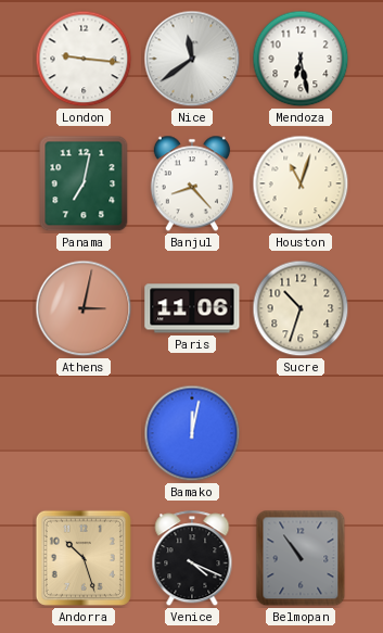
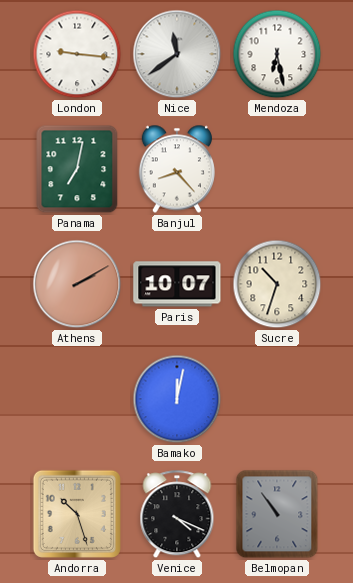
Houston: 11:03 -> none (301, 183)
Athens: 3:02 -> 2:10 (77, 284)
Paris: 11:06 -> 10:07 (177, 284)
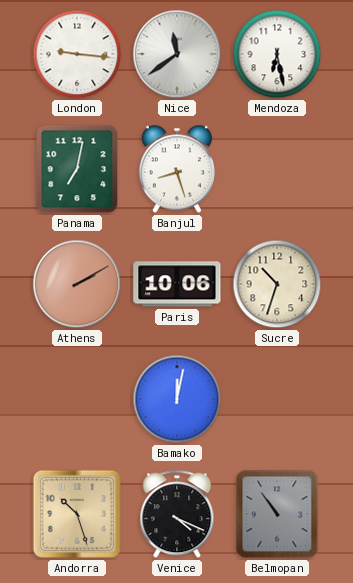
Banjul: 8:23 -> 8:27 (177, 169)
Paris: 10:07 -> 10:06 (177, 284)
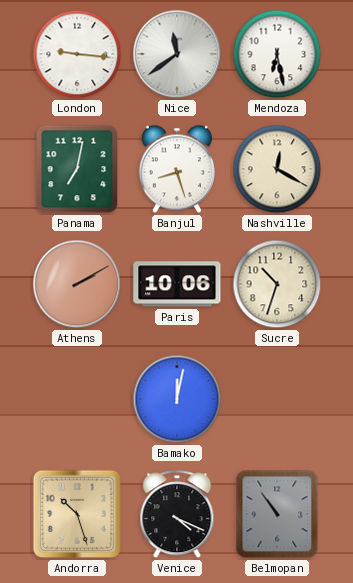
Nashville: none -> 12:20 (277, 169)
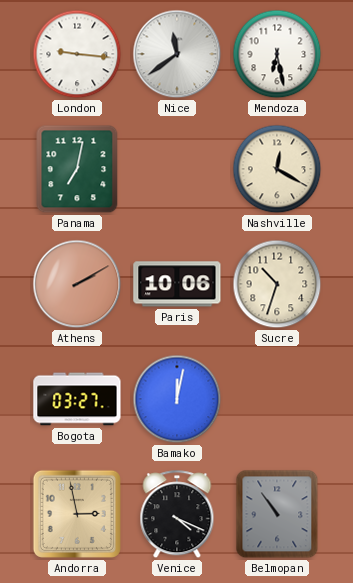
Banjul: 8:27 -> none (177, 169)
Bogota: none -> 03:27 (77, 399)
Andorra: 10:27 -> 2:58 (77, 514)
